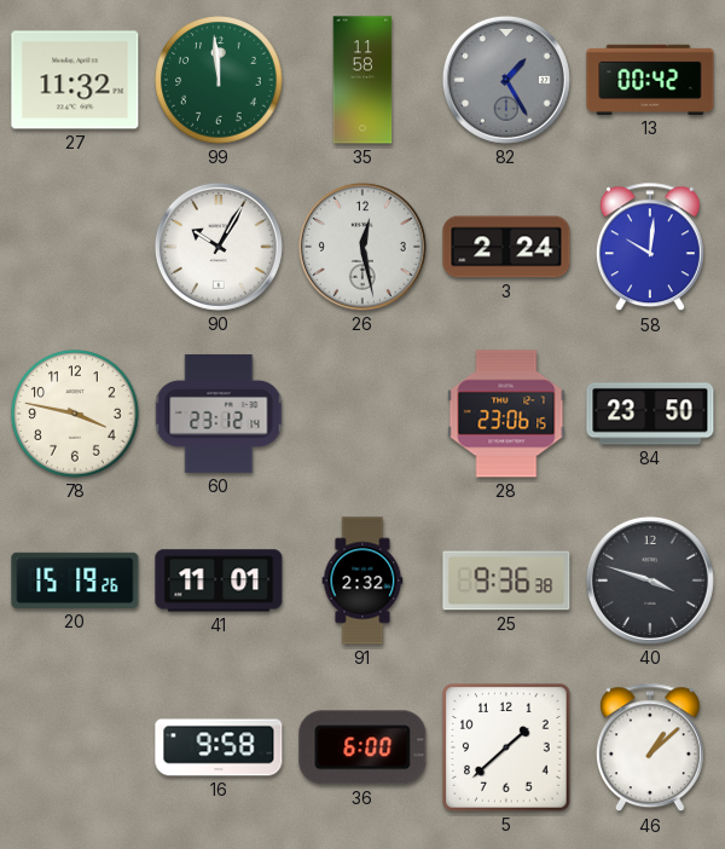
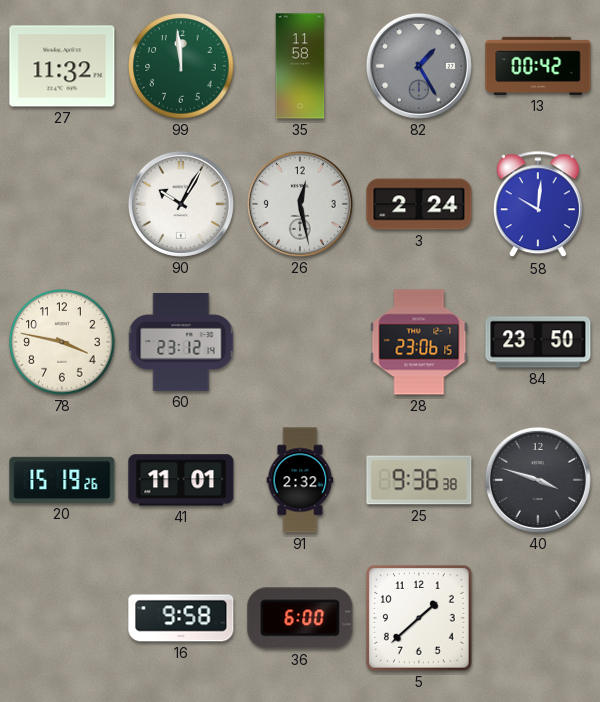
46: 1:08 -> none (650, 749)
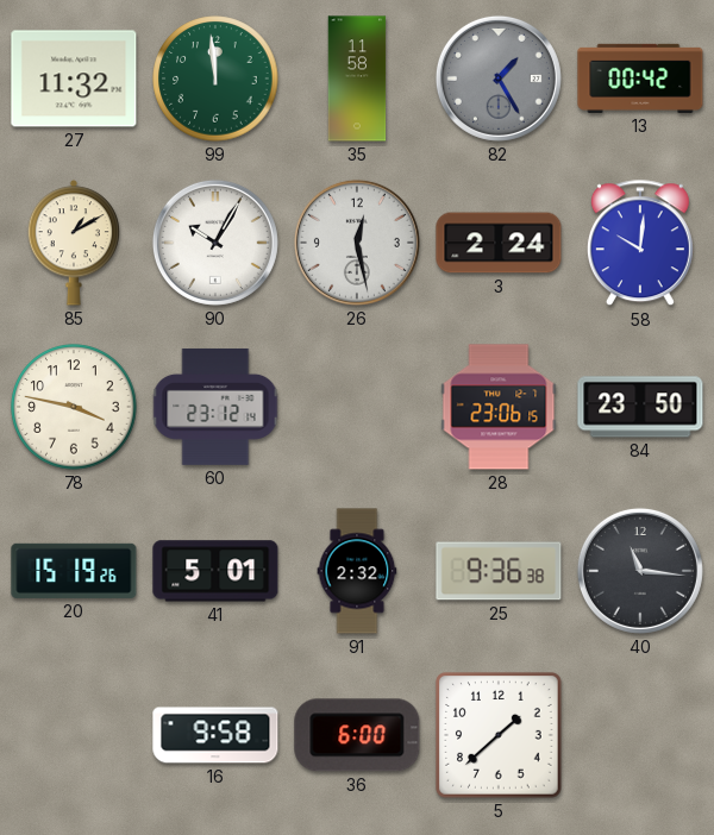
85: none -> 1:10 (74, 243)
41: 11:01 -> 5:01 (215, 571)
40: 3:48 -> 11:16 (640, 571)
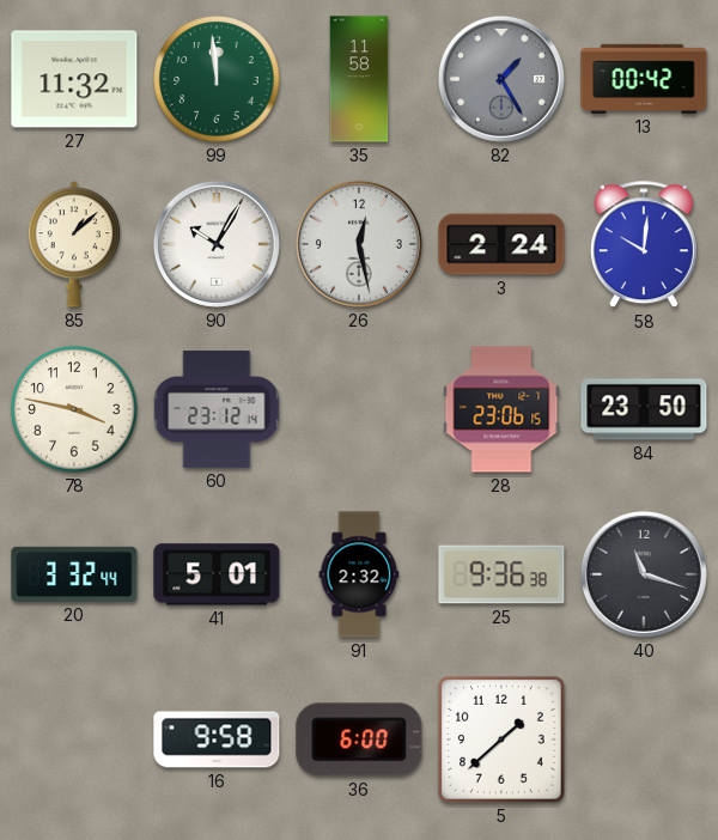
85: 1:10 -> 1:08 (74, 244)
20: 15:19 -> 3:32 (74, 574)
40: 11:16 -> 11:18 (644, 574)
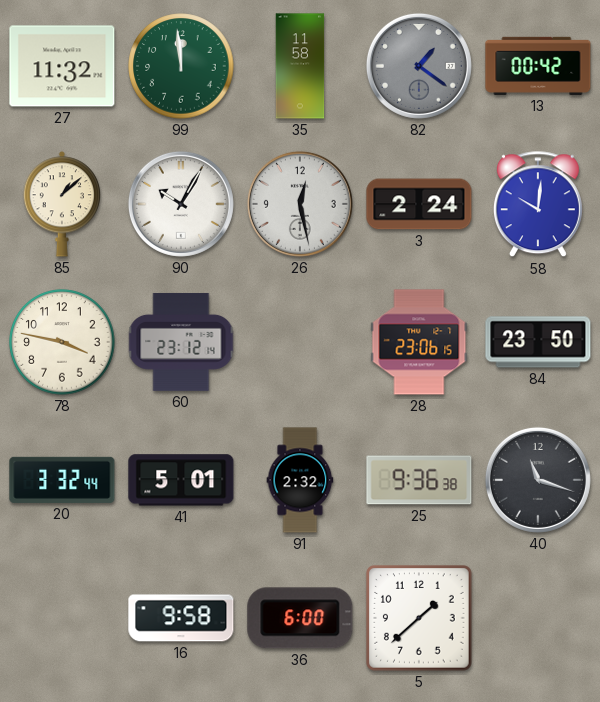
82: 1:25 -> 1:21 (419, 66)
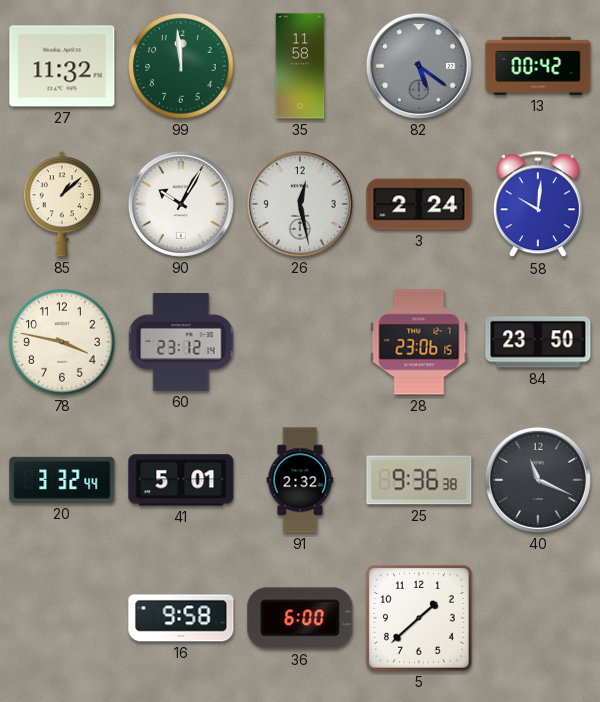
82: 1:21 -> 5:21 (419, 66)
40: 11:18 -> 11:19 (538, 480)
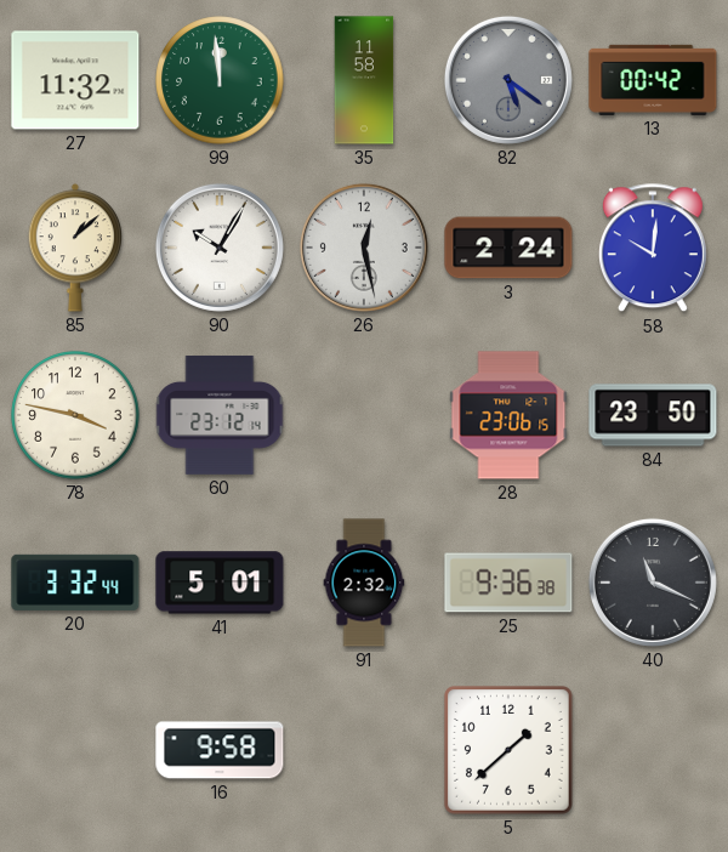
36: 6:00 -> none (300, 618)
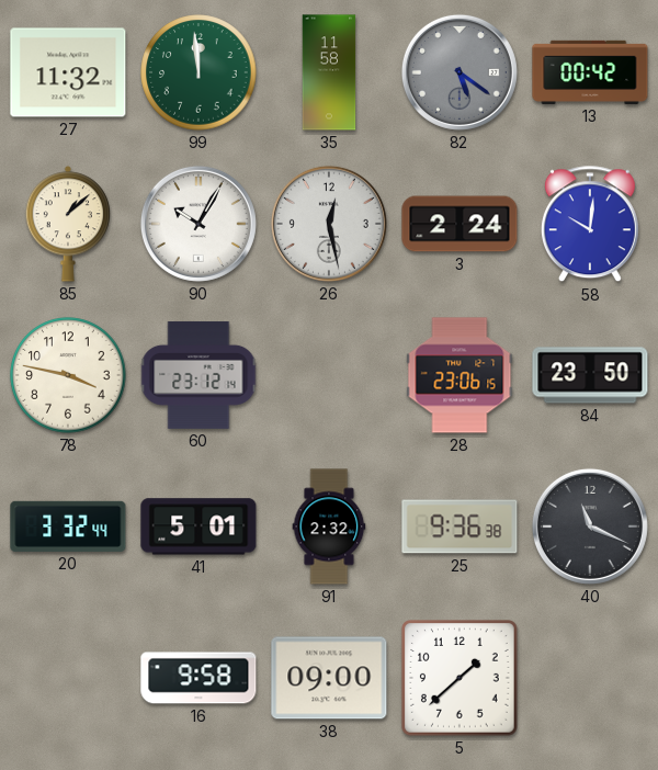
38: none -> 09:00 (329, 678)
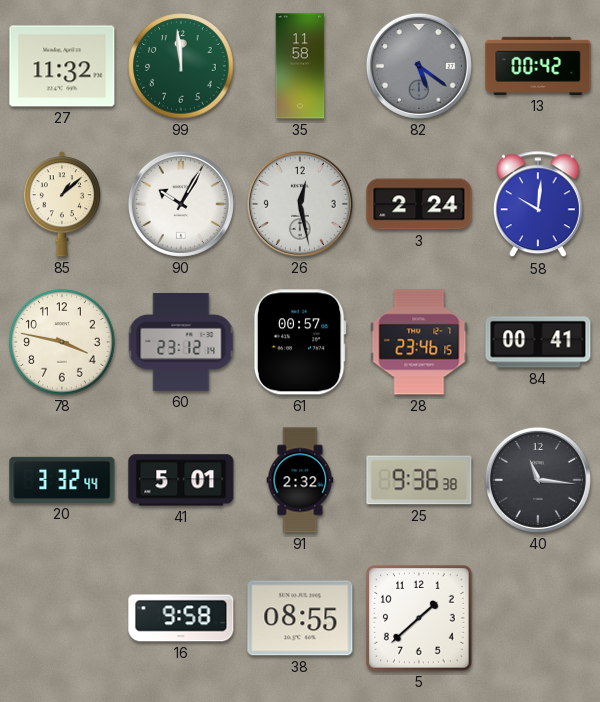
61: none -> 00:57 (300, 342)
28: 23:06 -> 23:46 (419, 342)
84: 23:50 -> 00:41 (538, 342)
40: 11:19 -> 11:16 (538, 480)
38: 09:00 -> 08:55 (300, 618)
